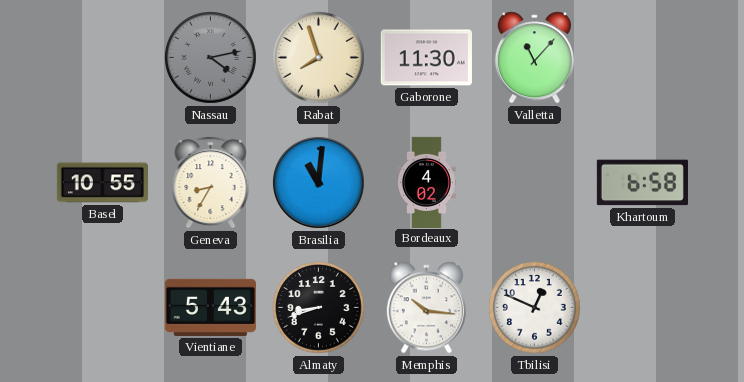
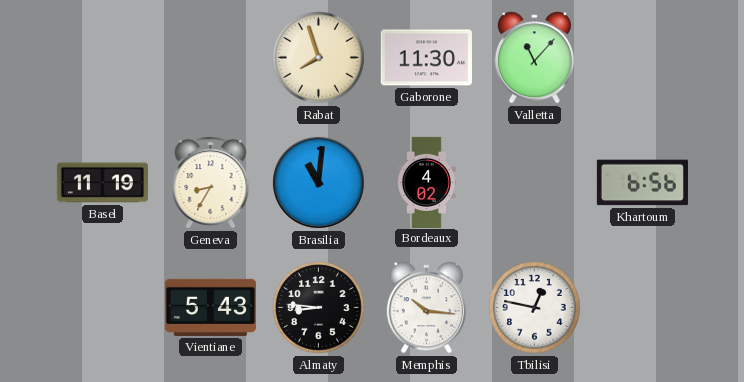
Nassau: 4:13 -> none (211, 58)
Basel: 10:55 -> 11:19 (102, 183)
Khartoum: 6:58 -> 6:56 (642, 183)
Almaty: 8:42 -> 8:46 (319, 308)
Tbilisi: 12:49 -> 12:47 (535, 308)
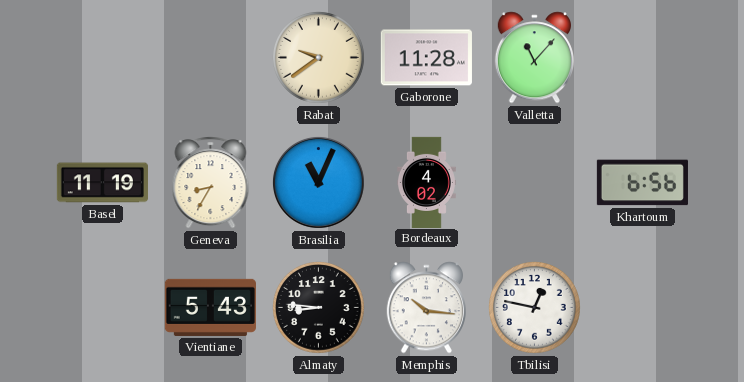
Rabat: 7:57 -> 9:39 (319, 58)
Gaborone: 11:30 -> 11:28 (426, 58)
Brasilia: 11:01 -> 11:04 (318, 182)
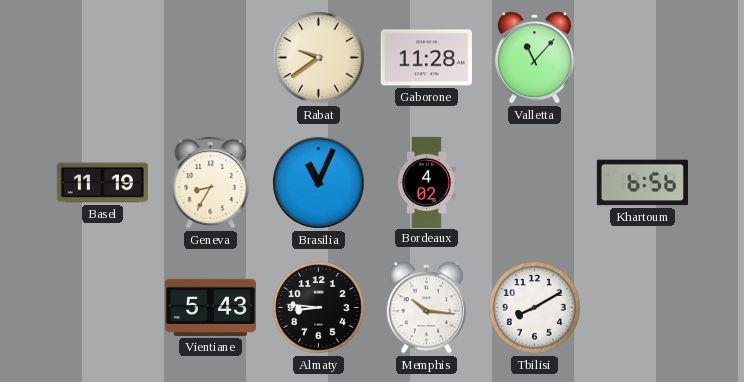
Tbilisi: 12:47 -> 8:10 (535, 308)
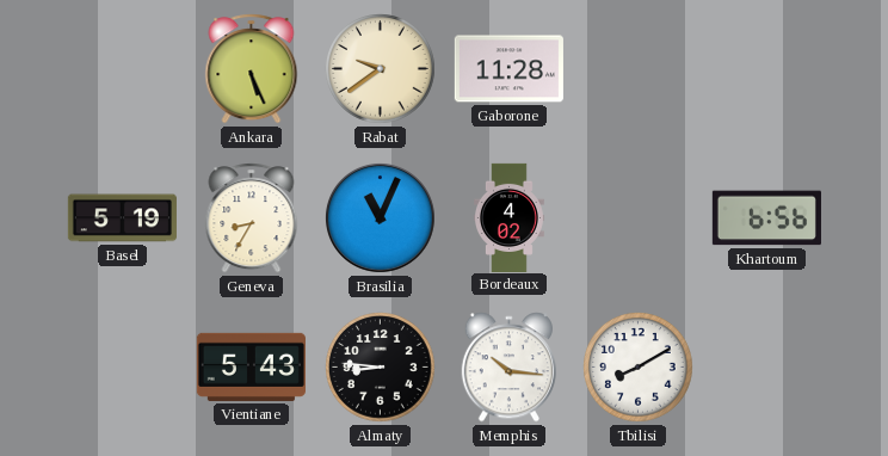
Ankara: none -> 5:26 (252, 69)
Valletta: 11:07 -> none (534, 58)
Basel: 11:19 -> 5:19 (122, 218)
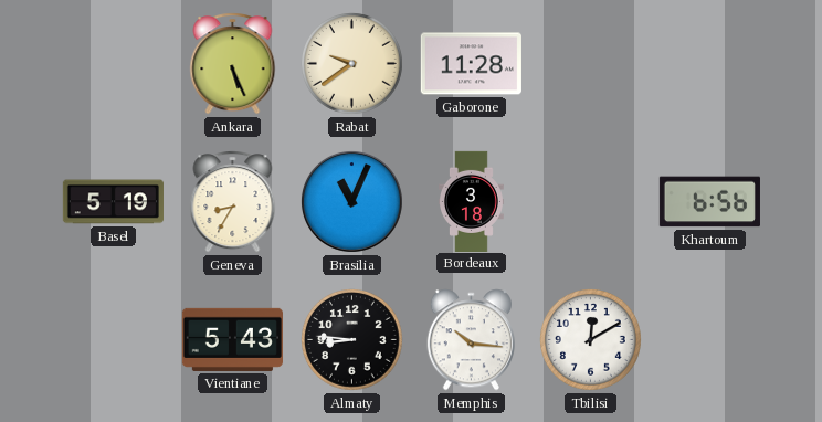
Bordeaux: 4:02 -> 3:18 (472, 201)
Tbilisi: 8:10 -> 12:10 (591, 340)
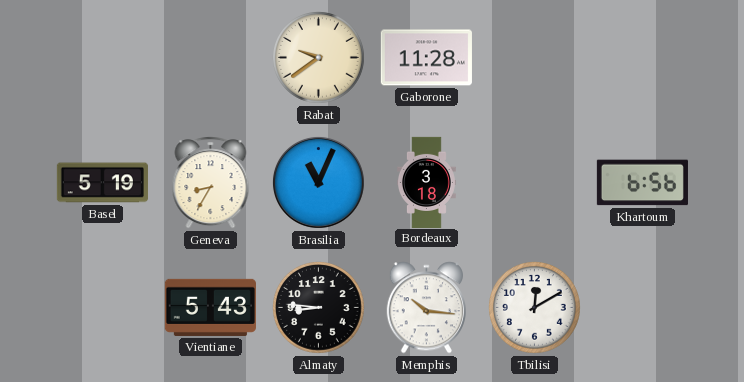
Ankara: 5:26 -> none (233, 64)
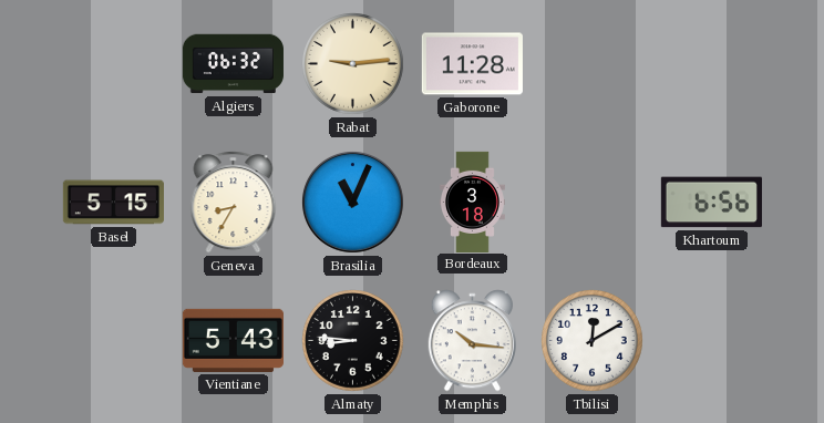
Algiers: none -> 06:32 (233, 64)
Rabat: 9:39 -> 9:14 (353, 64)
Basel: 5:19 -> 5:15 (113, 203)
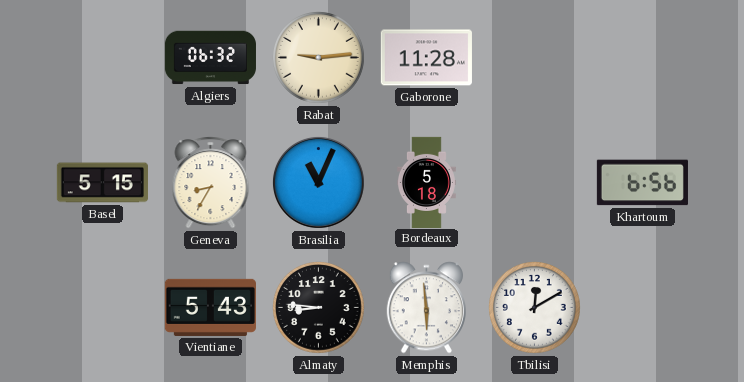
Bordeaux: 3:18 -> 5:18 (427, 182)
Memphis: 10:16 -> 5:59 (426, 308)
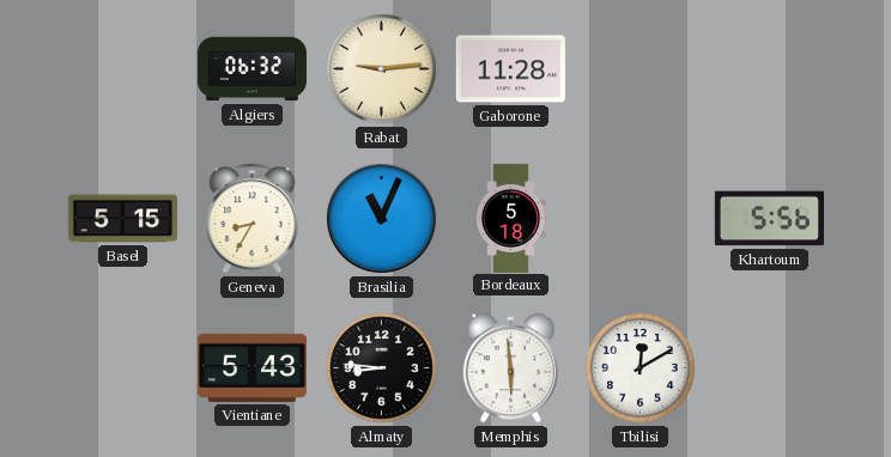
Khartoum: 6:56 -> 5:56 (769, 219)
